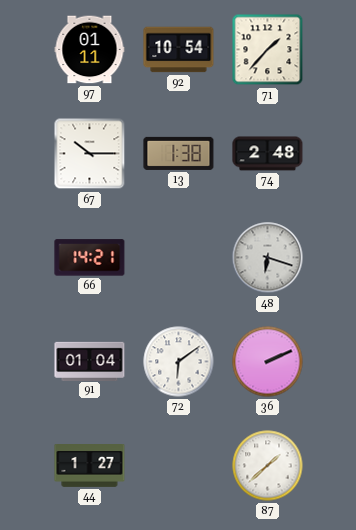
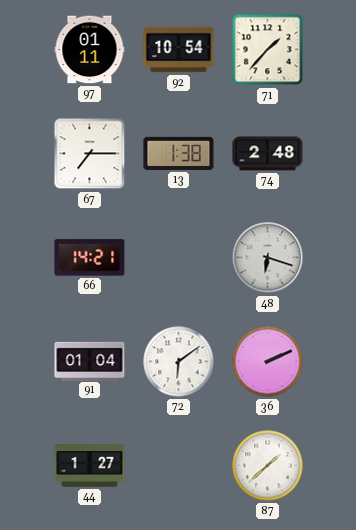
67: 10:15 -> 7:15 (90, 154)
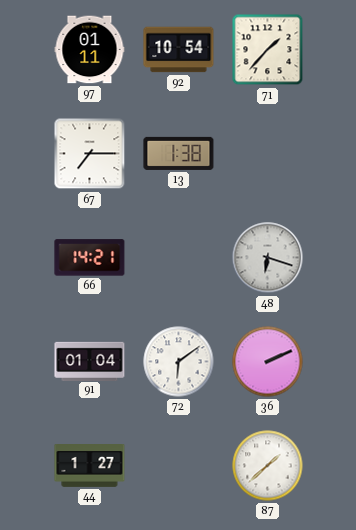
74: 2:48 -> none (268, 154)
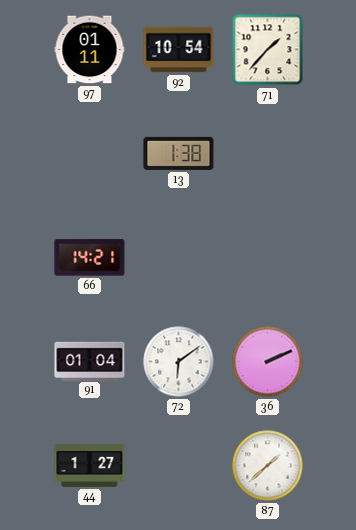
67: 7:15 -> none (90, 154)
48: 6:18 -> none (268, 258)
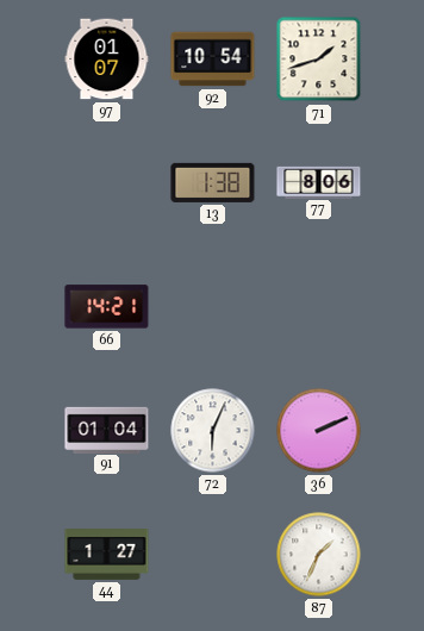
97: 01:11 -> 01:07 (107, 60)
71: 1:37 -> 1:42 (319, 60)
77: none -> 8:06 (319, 182)
72: 6:09 -> 6:04 (213, 431)
87: 1:38 -> 1:34 (319, 555)
